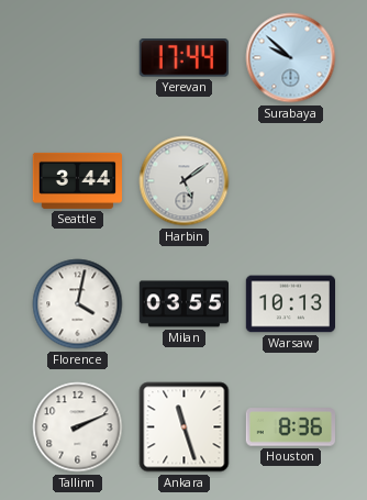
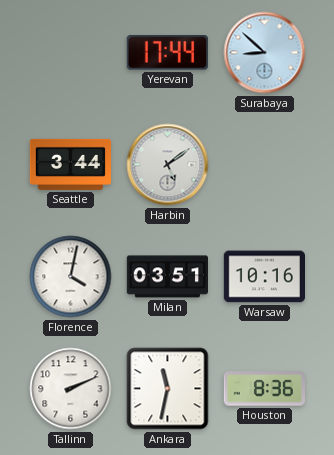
Surabaya: 9:52 -> 8:52 (265, 53)
Milan: 03:55 -> 03:51 (167, 277)
Warsaw: 10:13 -> 10:16 (264, 277)
Ankara: 11:27 -> 11:32 (168, 389)
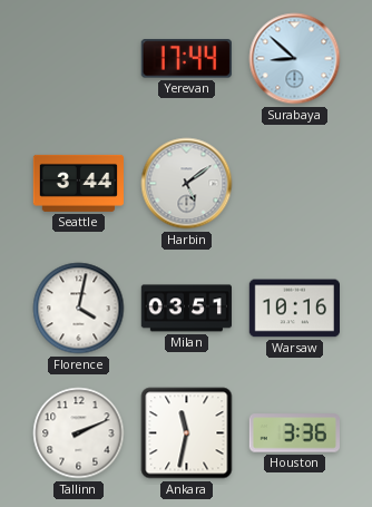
Houston: 8:36 -> 3:36 (294, 433)
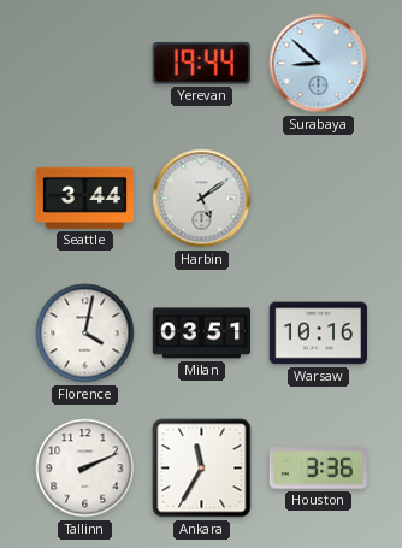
Yerevan: 17:44 -> 19:44 (201, 64)
Ankara: 11:32 -> 11:35 (202, 469)
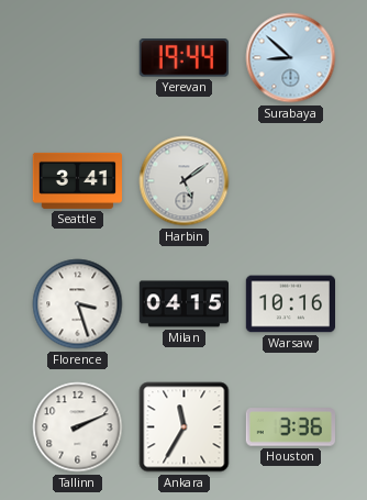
Seattle: 3:44 -> 3:41 (77, 180)
Florence: 4:02 -> 3:27 (78, 304)
Milan: 03:51 -> 04:15 (183, 304)
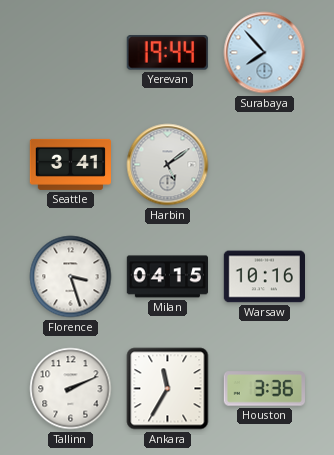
Surabaya: 8:52 -> 7:53 (265, 53)
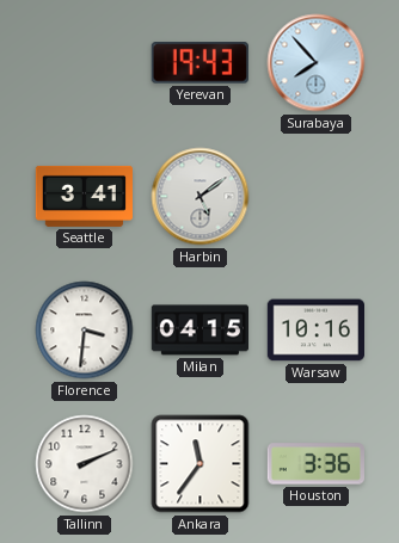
Yerevan: 19:44 -> 19:43 (199, 63)
Florence: 3:27 -> 3:31 (85, 331)
Ankara: 11:35 -> 11:36 (201, 464)
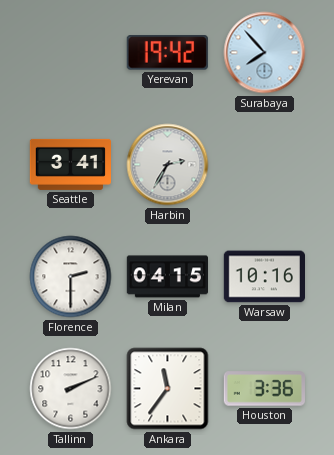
Yerevan: 19:43 -> 19:42 (167, 53)
Harbin: 5:09 -> 2:35 (168, 165)
Florence: 3:31 -> 2:30 (71, 277)
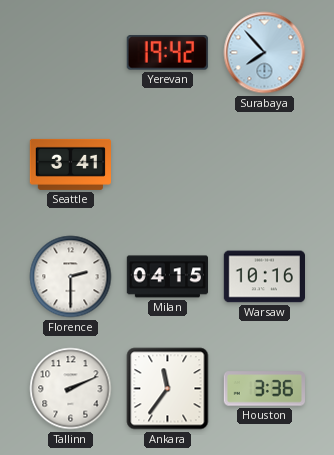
Harbin: 2:35 -> none (168, 165)
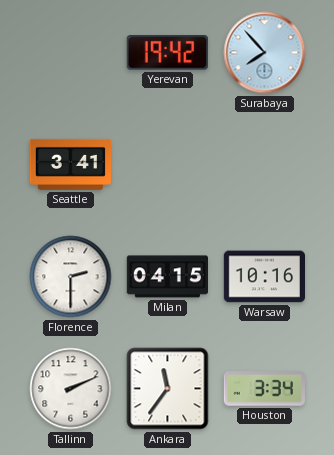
Houston: 3:36 -> 3:34 (264, 389)
